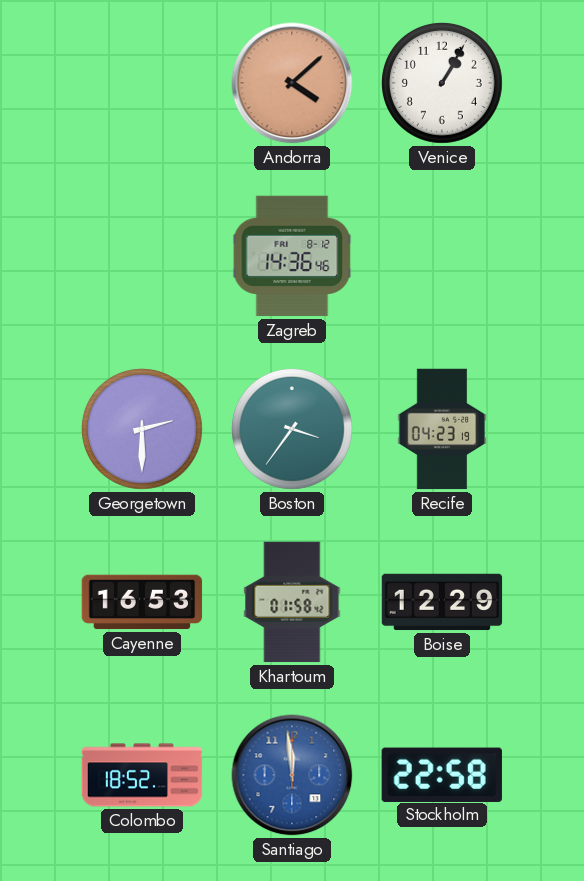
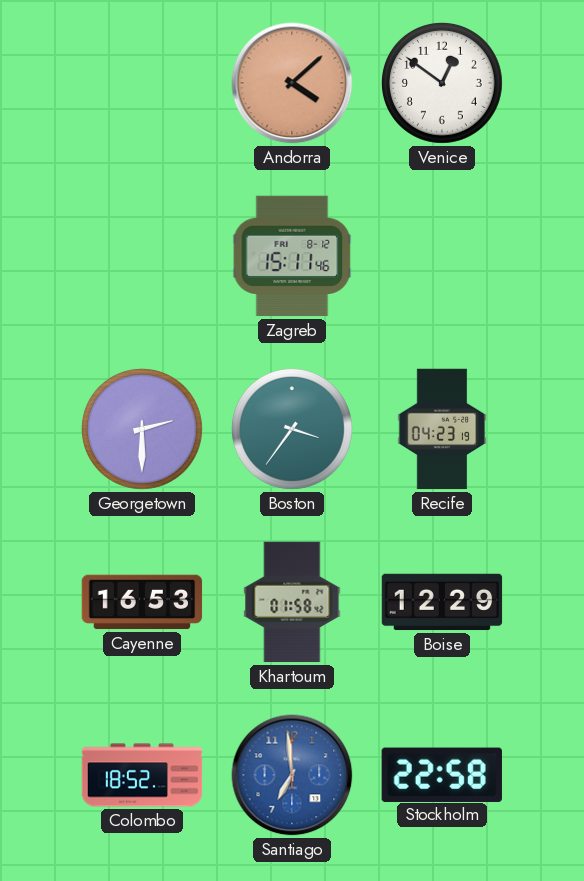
Venice: 1:05 -> 12:51 (442, 83)
Zagreb: 14:36 -> 15:11 (292, 256)
Santiago: 11:59 -> 6:59 (292, 775)
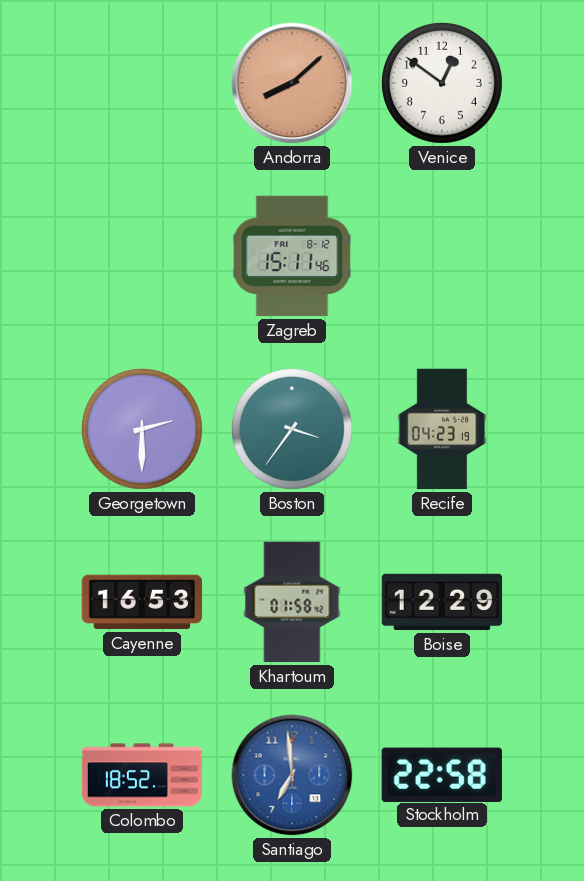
Andorra: 4:08 -> 8:08 (292, 83)
